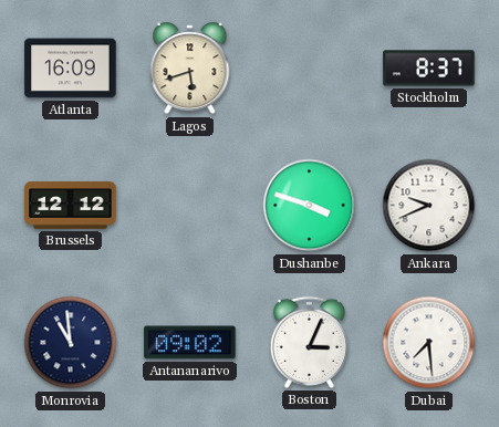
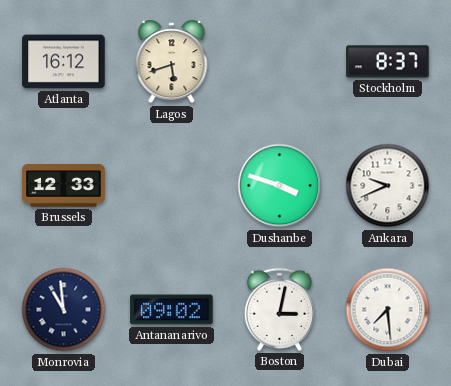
Atlanta: 16:09 -> 16:12 (64, 62)
Brussels: 12:12 -> 12:33 (64, 186)
Boston: 3:04 -> 3:02 (279, 309)
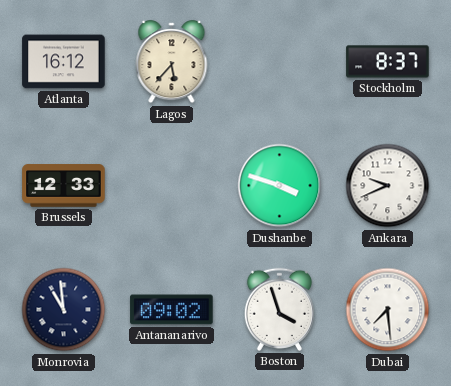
Lagos: 5:42 -> 5:37 (172, 62)
Boston: 3:02 -> 3:57 (279, 309)
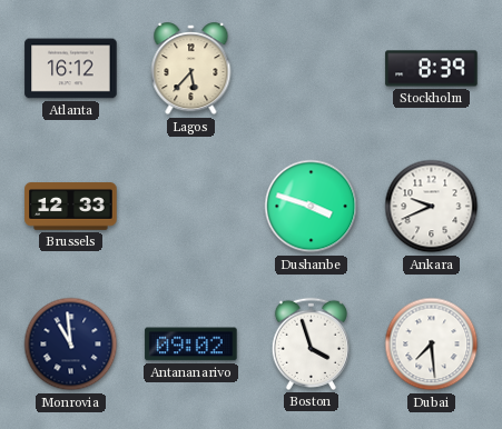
Stockholm: 8:37 -> 8:39 (432, 69)
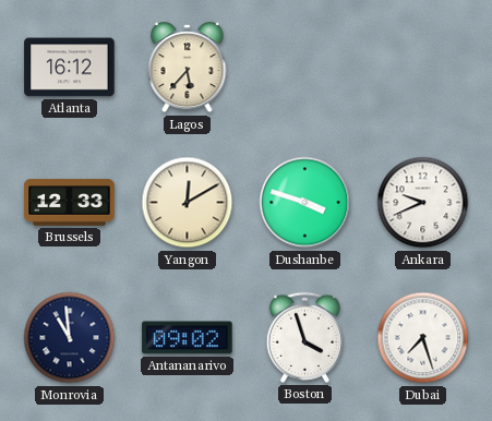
Stockholm: 8:39 -> none (432, 69)
Yangon: none -> 12:10 (188, 203)
Dubai: 7:29 -> 7:27 (423, 338)
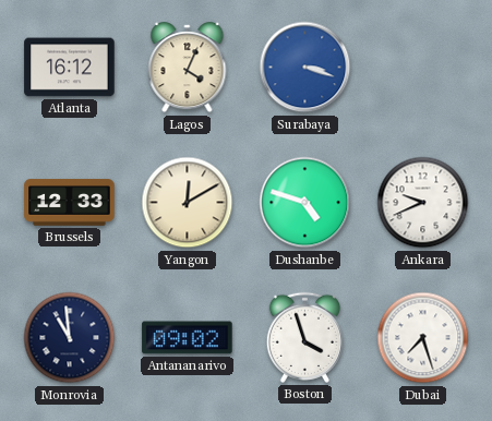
Lagos: 5:37 -> 4:04 (188, 68)
Surabaya: none -> 3:18 (305, 68)
Dushanbe: 3:48 -> 4:48 (305, 203)
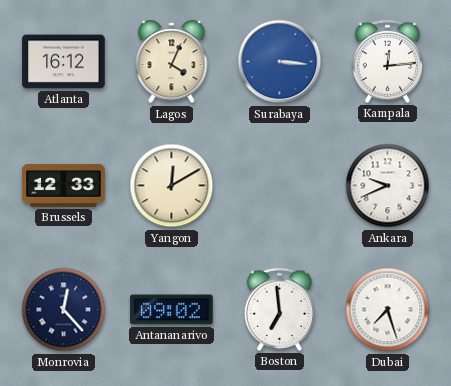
Surabaya: 3:18 -> 3:16 (280, 62)
Kampala: none -> 12:14 (387, 61)
Dushanbe: 4:48 -> none (305, 203)
Monrovia: 10:59 -> 12:23 (64, 310)
Boston: 3:57 -> 6:59 (279, 309)
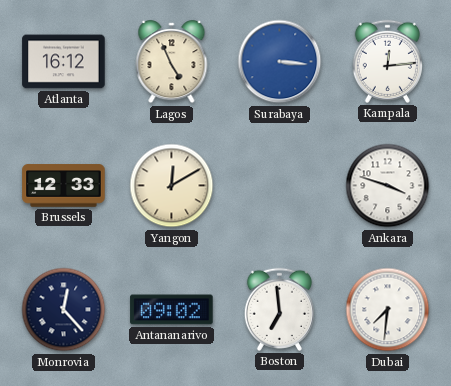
Lagos: 4:04 -> 4:56 (172, 62)
Ankara: 9:41 -> 3:48 (388, 186)
Dubai: 7:27 -> 7:31 (388, 310)
